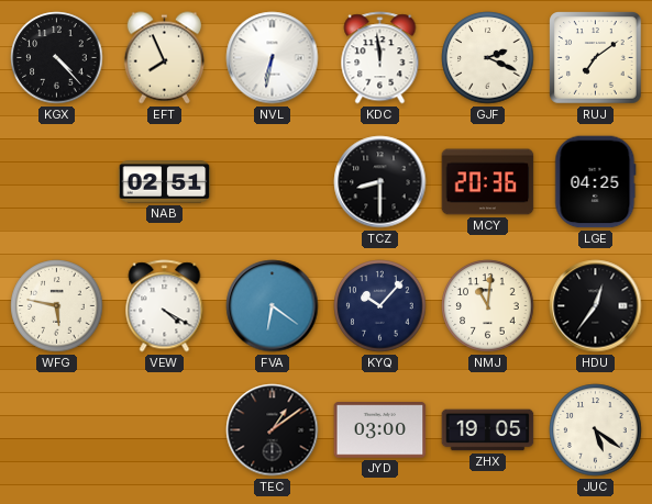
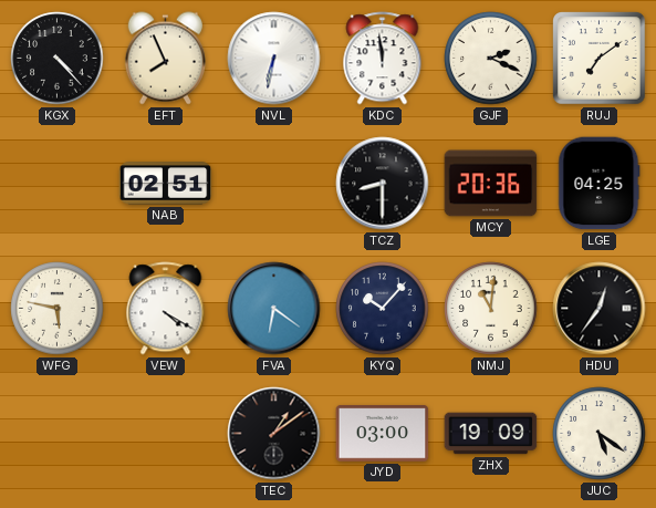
ZHX: 19:05 -> 19:09 (491, 434)
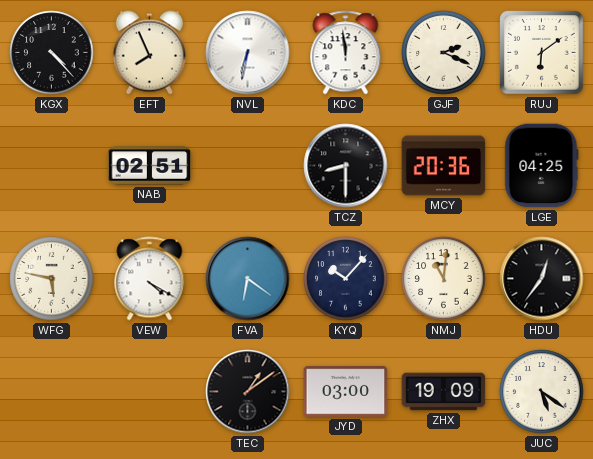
RUJ: 7:09 -> 6:09 (542, 53)
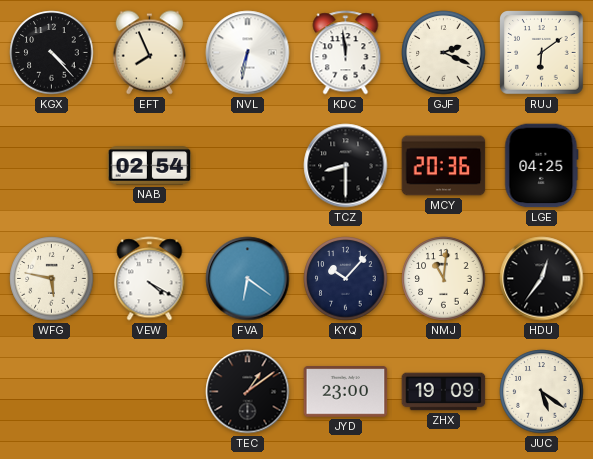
NAB: 02:51 -> 02:54 (150, 166)
JYD: 03:00 -> 23:00 (346, 392)
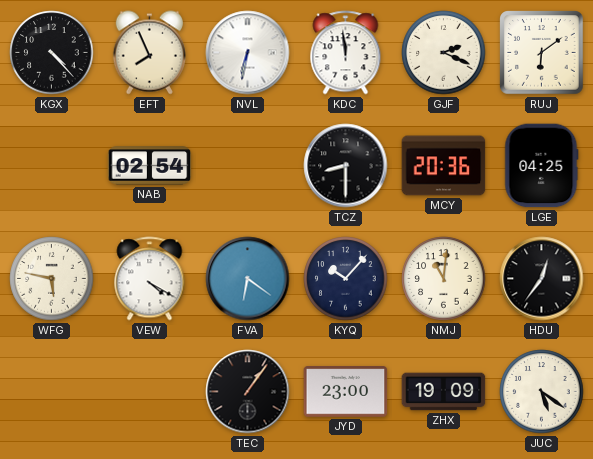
TEC: 1:09 -> 1:06 (248, 392)
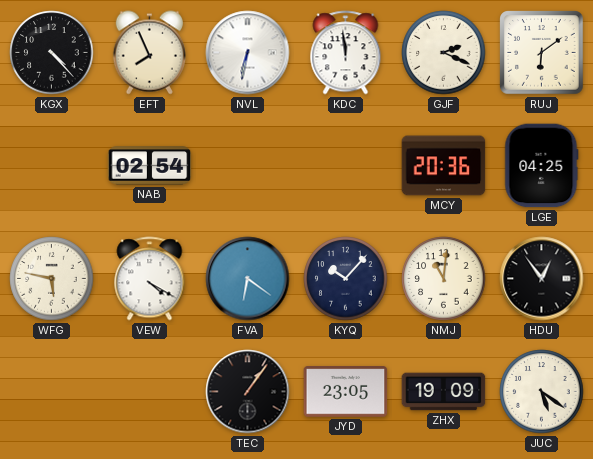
TCZ: 8:30 -> none (346, 166)
HDU: 12:36 -> 12:54 (542, 279)
JYD: 23:00 -> 23:05 (346, 392)
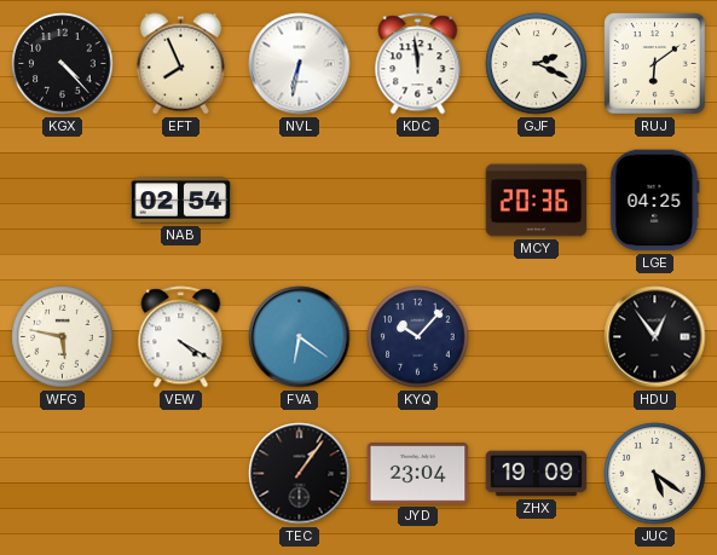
NMJ: 11:01 -> none (444, 279)
JYD: 23:05 -> 23:04 (418, 474)
